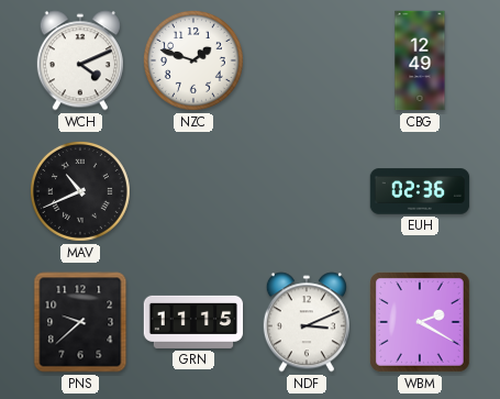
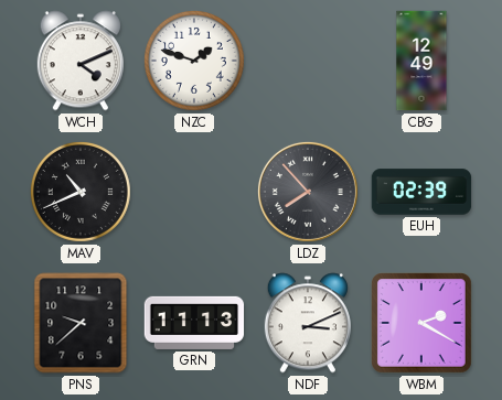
LDZ: none -> 7:53 (308, 192)
EUH: 02:36 -> 02:39 (421, 192)
GRN: 11:15 -> 11:13 (194, 323)
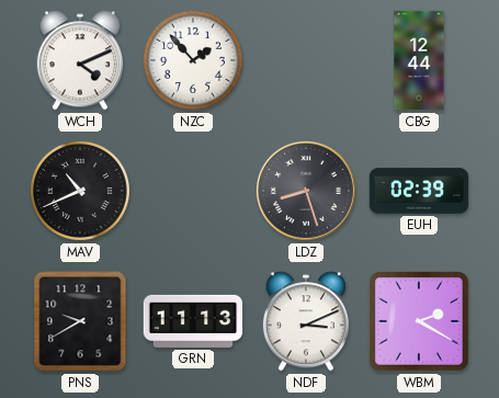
NZC: 1:48 -> 1:53 (193, 60)
CBG: 12:49 -> 12:44 (419, 60)
LDZ: 7:53 -> 8:27 (306, 191)
PNS: 9:38 -> 9:40 (80, 321)
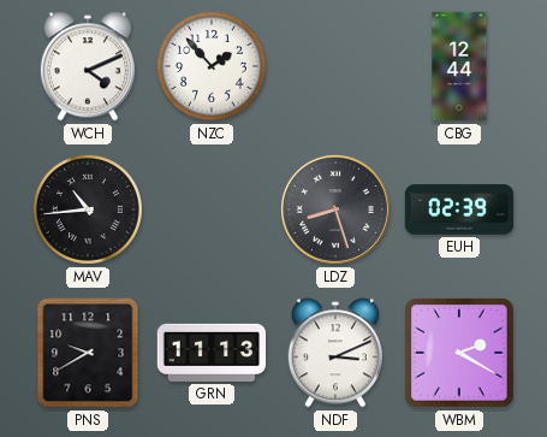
MAV: 10:41 -> 10:44 (88, 209)
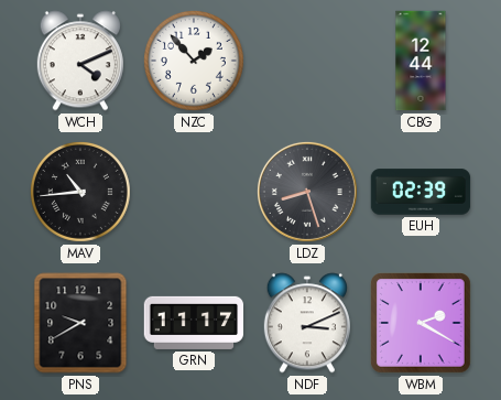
GRN: 11:13 -> 11:17 (194, 323)
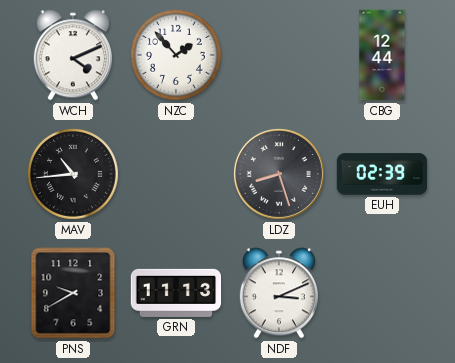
GRN: 11:17 -> 11:13 (176, 293)
WBM: 2:20 -> none (422, 324)
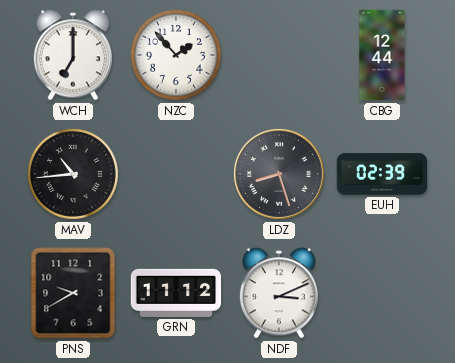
WCH: 4:11 -> 7:00 (73, 55)
GRN: 11:13 -> 11:12 (176, 293)
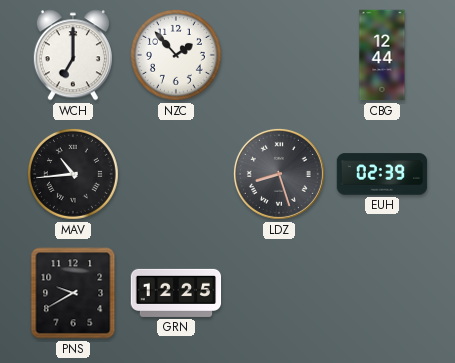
GRN: 11:12 -> 12:25 (176, 293)
NDF: 3:11 -> none (279, 293)
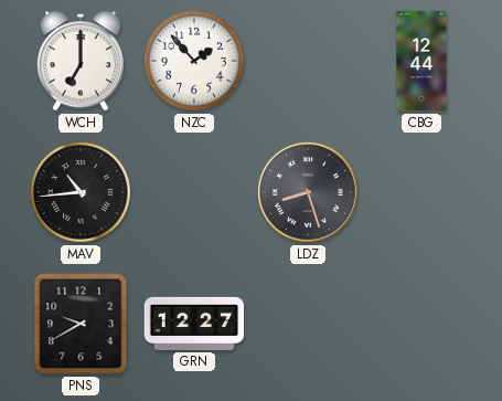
EUH: 02:39 -> none (382, 174)
GRN: 12:25 -> 12:27 (194, 324)
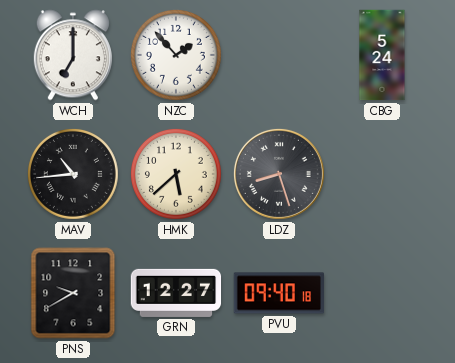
CBG: 12:44 -> 5:24 (382, 55)
HMK: none -> 5:38 (176, 174)
PVU: none -> 09:40 (279, 293)
